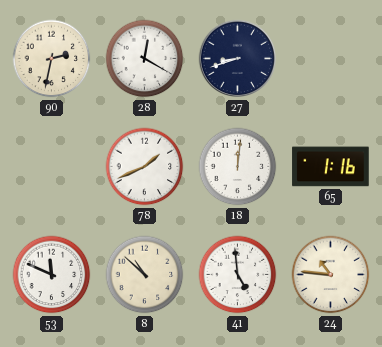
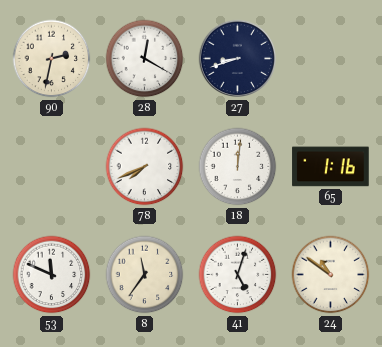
78: 1:41 -> 7:41 (145, 167)
8: 10:52 -> 11:36 (145, 275)
41: 4:59 -> 5:03 (238, 275)
24: 10:46 -> 10:51 (331, 275)
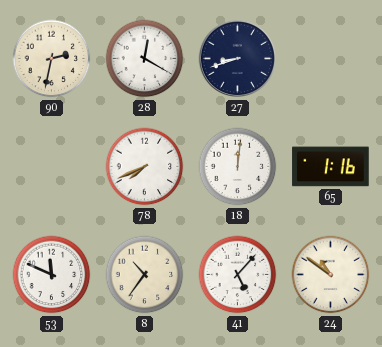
8: 11:36 -> 10:36 (145, 275)
41: 5:03 -> 5:07 (238, 275)
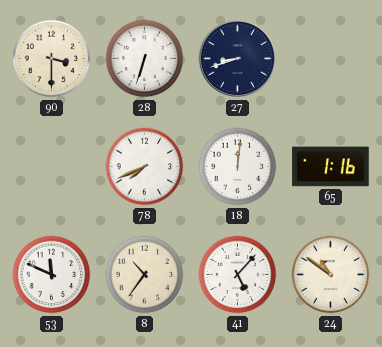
90: 2:32 -> 3:30 (52, 59)
28: 12:20 -> 6:33 (145, 59)
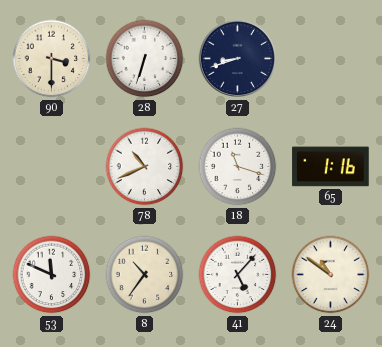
78: 7:41 -> 10:41 (145, 167)
18: 12:01 -> 11:18 (238, 167)
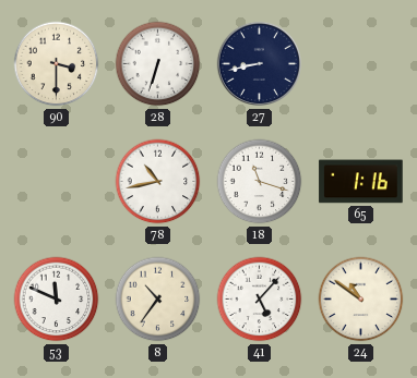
27: 8:42 -> 8:43 (260, 64)
78: 10:41 -> 10:43 (158, 182)
